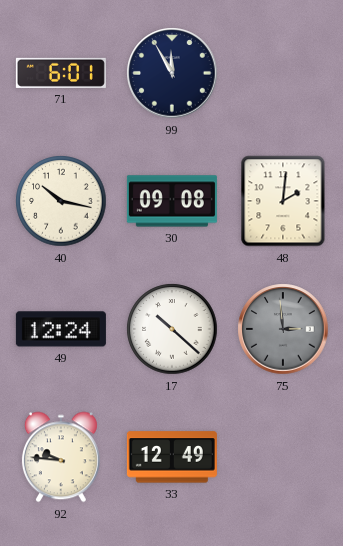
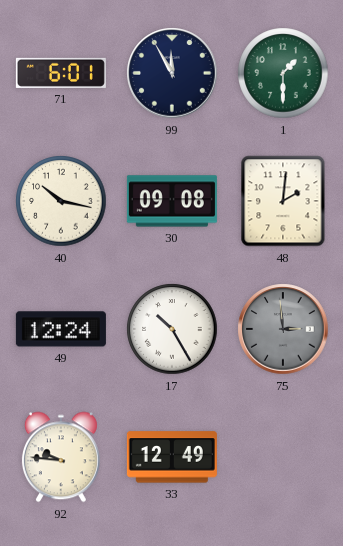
1: none -> 1:30 (283, 73)
17: 10:22 -> 10:25 (172, 329)
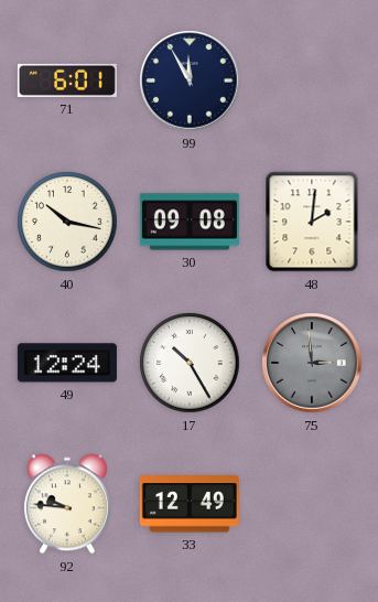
1: 1:30 -> none (283, 73)
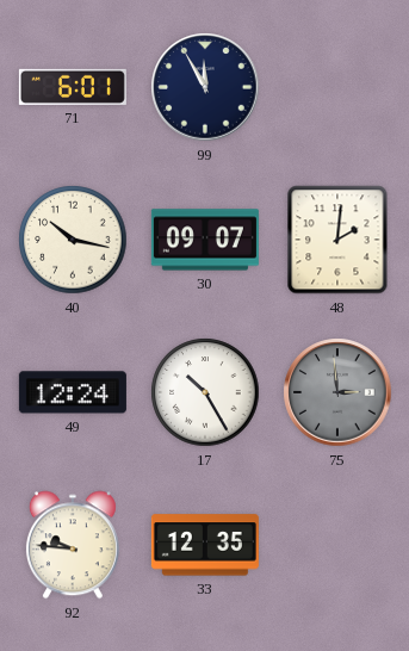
30: 09:08 -> 09:07 (205, 240)
33: 12:49 -> 12:35 (205, 545)
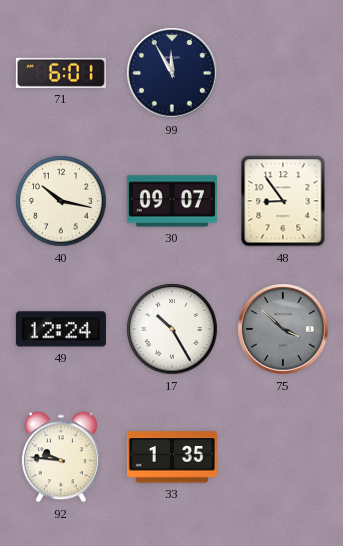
48: 2:01 -> 8:54 (283, 201)
75: 2:59 -> 3:52 (283, 329)
33: 12:35 -> 1:35 (172, 457)
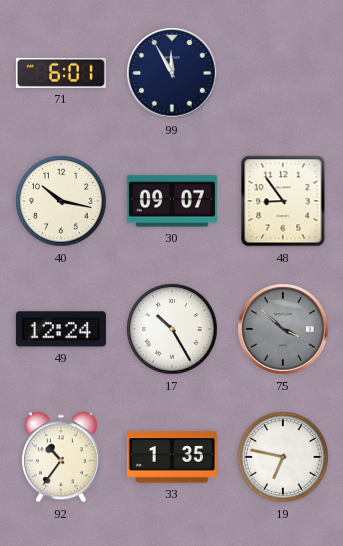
92: 9:46 -> 10:36 (61, 457)
19: none -> 6:47 (283, 457)
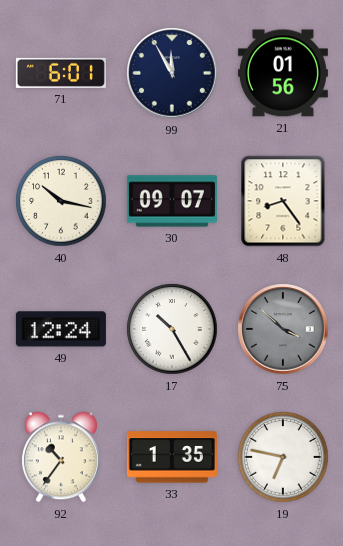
21: none -> 01:56 (283, 73)
48: 8:54 -> 8:24 (283, 201)
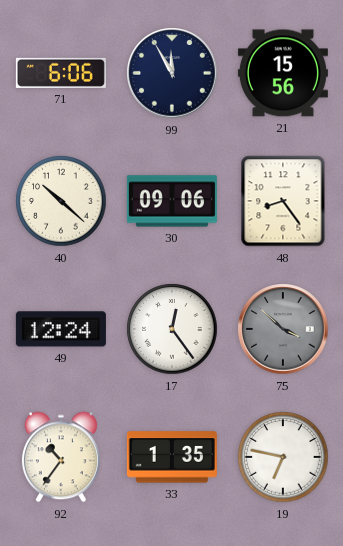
71: 6:01 -> 6:06 (61, 73)
21: 01:56 -> 15:56 (283, 73)
40: 10:17 -> 10:22 (61, 201)
30: 09:07 -> 09:06 (172, 201)
17: 10:25 -> 12:24 (172, 329)
